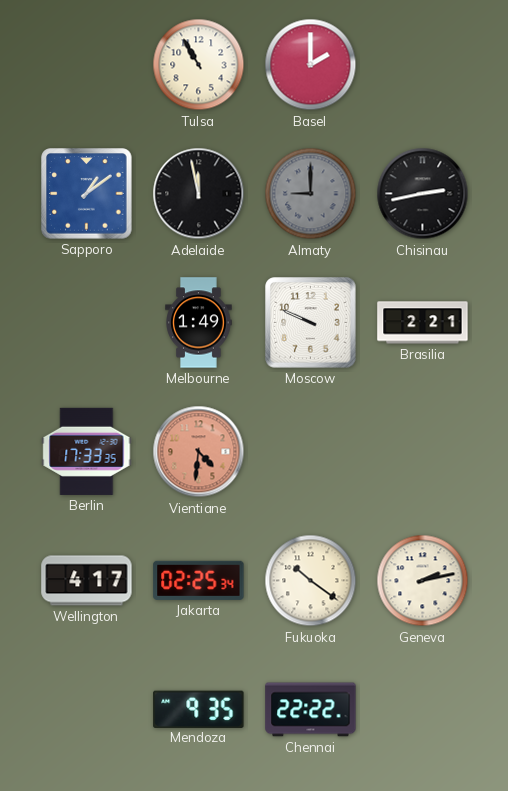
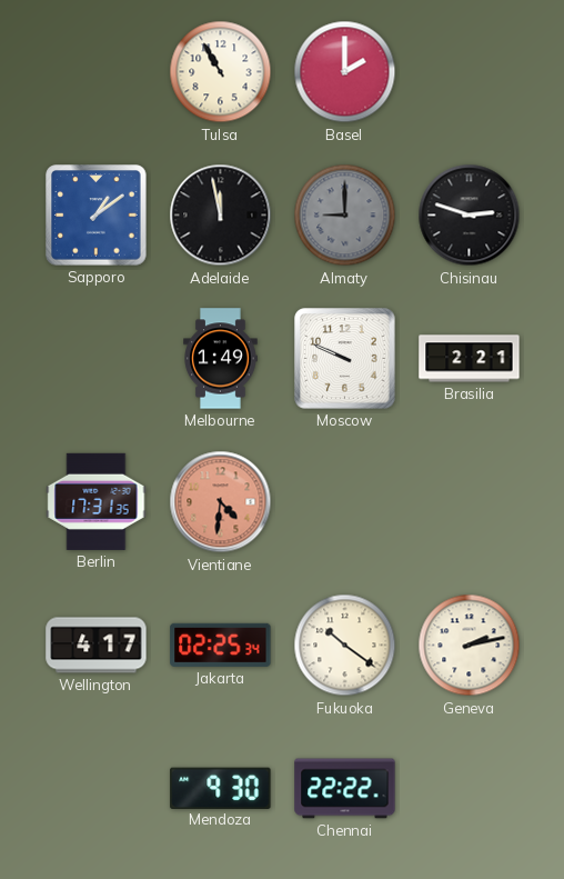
Chisinau: 2:43 -> 2:48 (470, 216)
Berlin: 17:33 -> 17:31 (97, 501)
Mendoza: 9:35 -> 9:30 (221, 788)
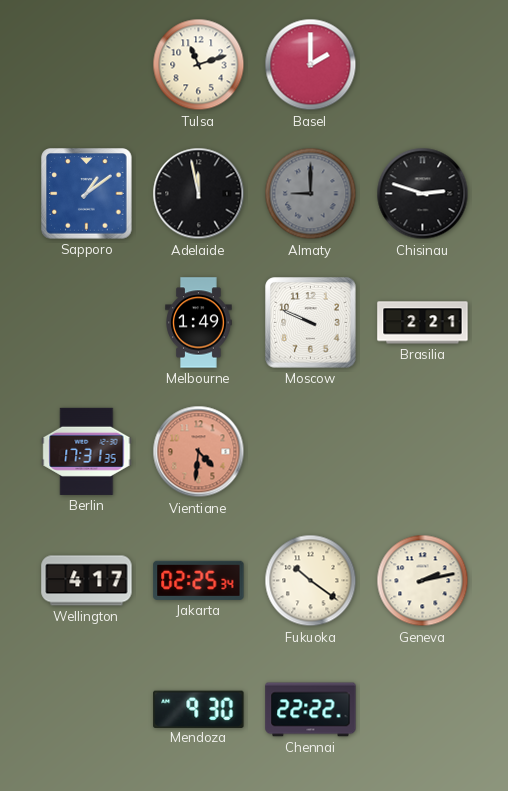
Tulsa: 10:55 -> 11:12 (199, 65)
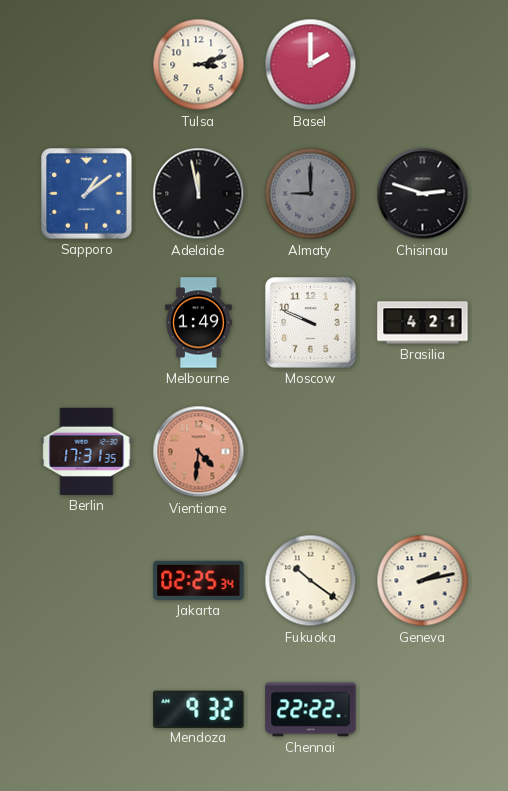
Tulsa: 11:12 -> 3:12 (199, 65)
Brasilia: 2:21 -> 4:21 (423, 323)
Wellington: 4:17 -> none (87, 581)
Mendoza: 9:30 -> 9:32 (199, 709)
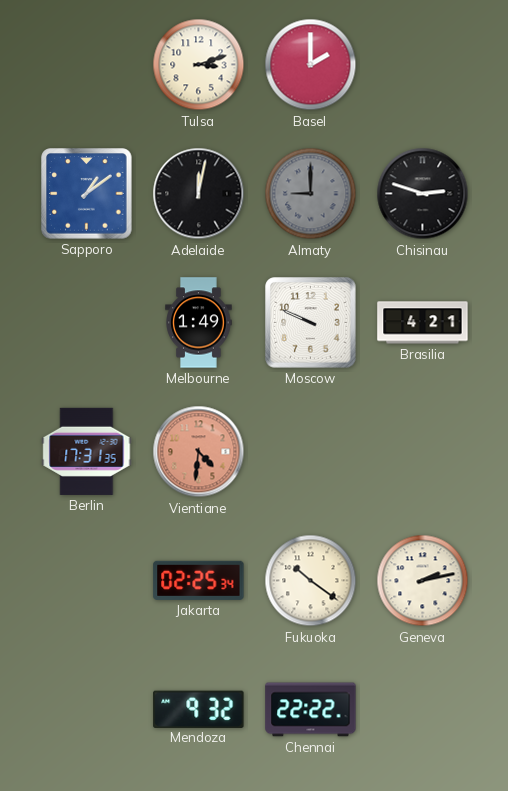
Adelaide: 11:58 -> 12:02 (199, 194)
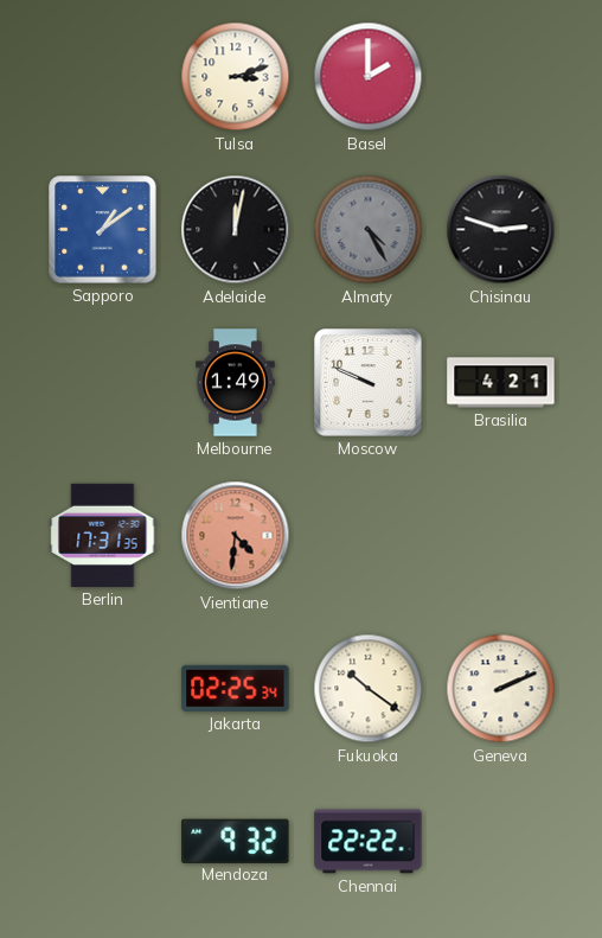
Almaty: 9:00 -> 4:25 (369, 230)
Geneva: 2:13 -> 2:11 (501, 689)
